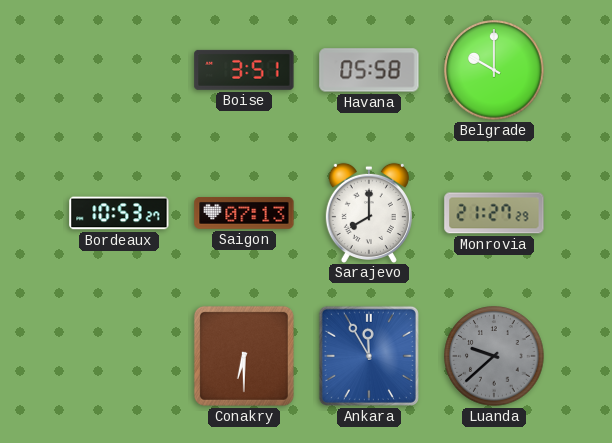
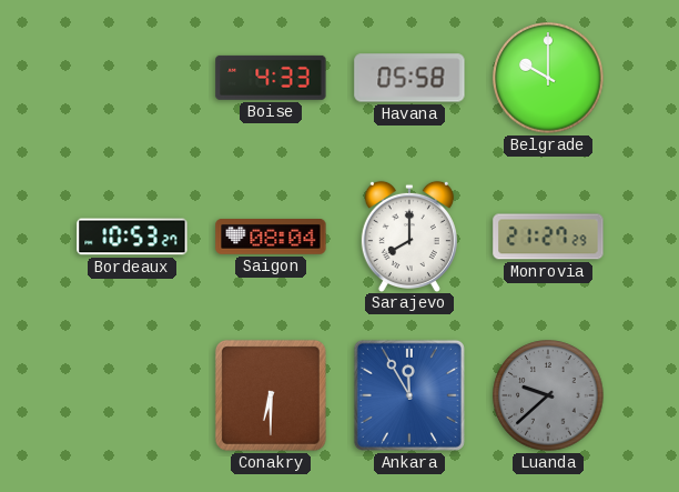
Boise: 3:51 -> 4:33 (271, 78)
Saigon: 07:13 -> 08:04 (271, 238)
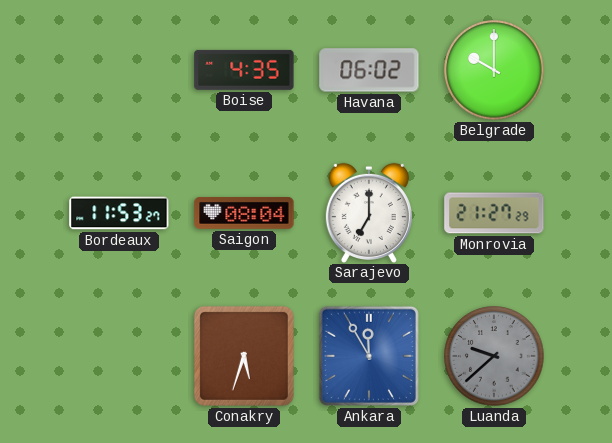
Boise: 4:33 -> 4:35 (244, 70)
Havana: 05:58 -> 06:02 (369, 70)
Bordeaux: 10:53 -> 11:53 (119, 213)
Sarajevo: 8:00 -> 7:00 (369, 212)
Conakry: 6:30 -> 5:33 (244, 356)
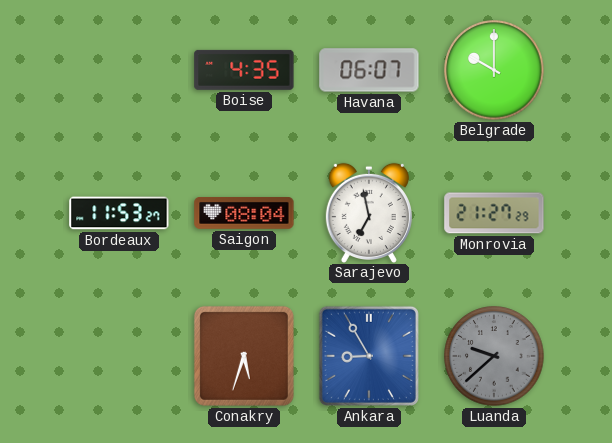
Havana: 06:02 -> 06:07 (369, 70)
Sarajevo: 7:00 -> 6:58 (369, 212)
Ankara: 11:55 -> 8:55 (369, 356)
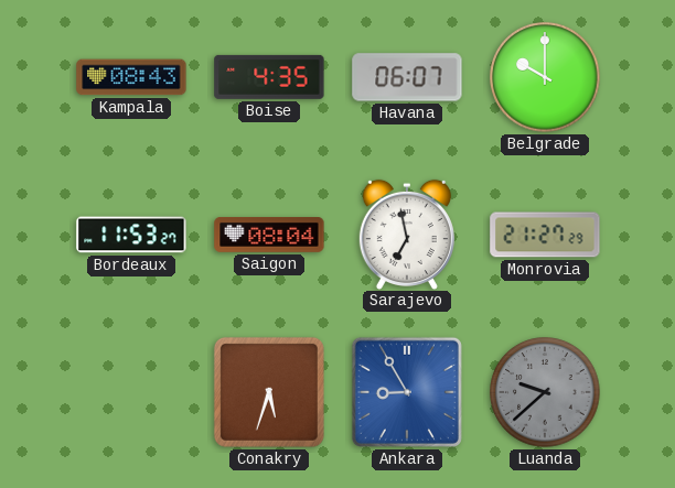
Kampala: none -> 08:43 (131, 77)
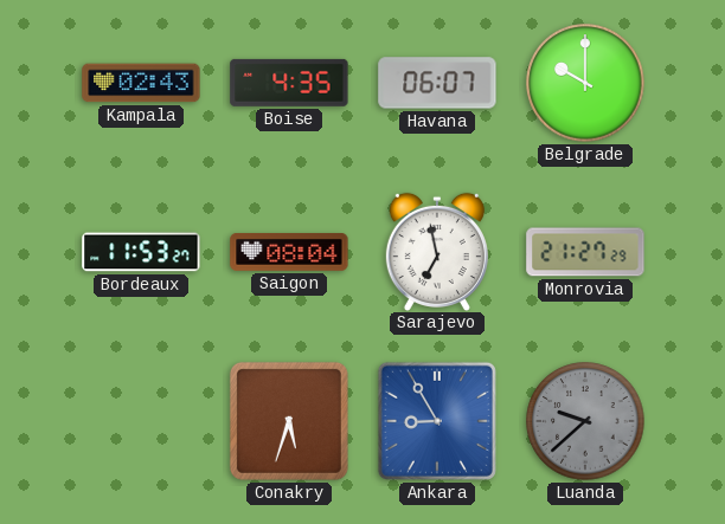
Kampala: 08:43 -> 02:43 (141, 83)
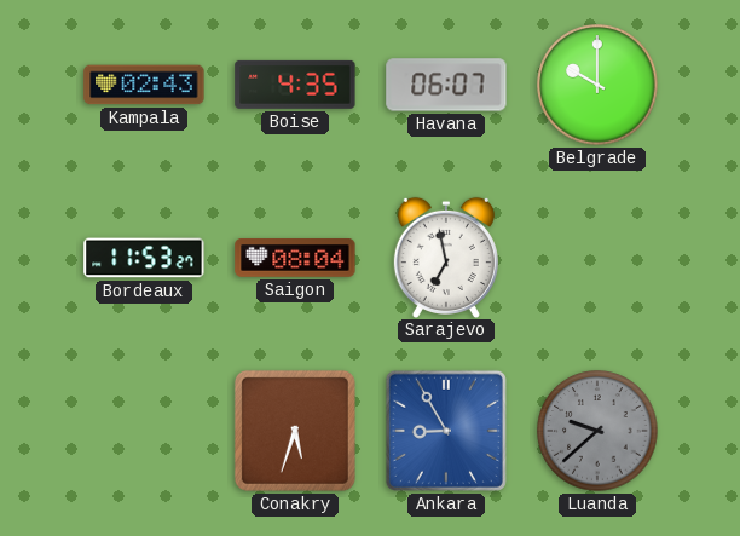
Monrovia: 21:27 -> none (585, 252)
